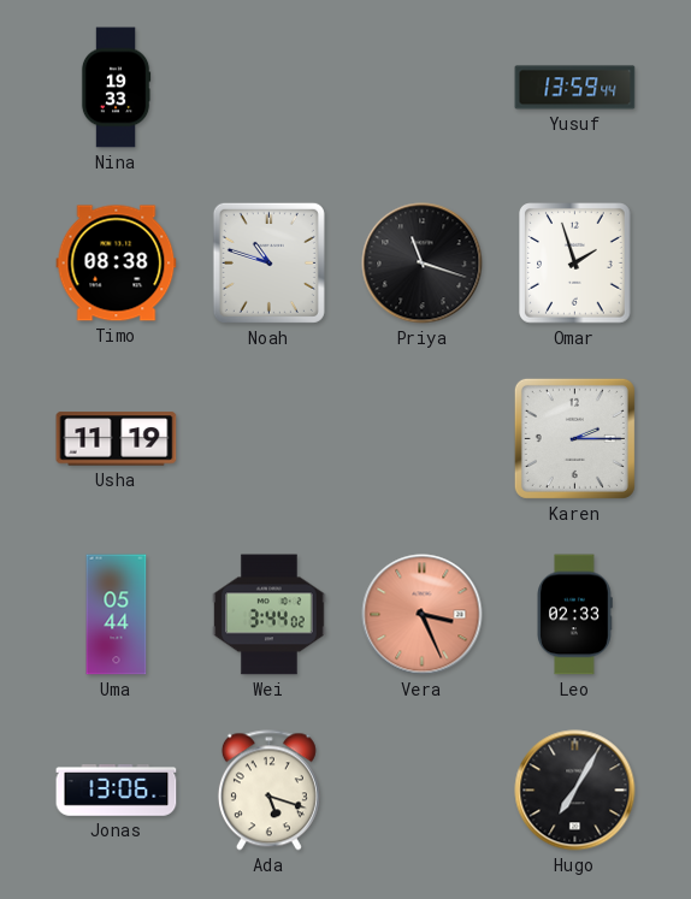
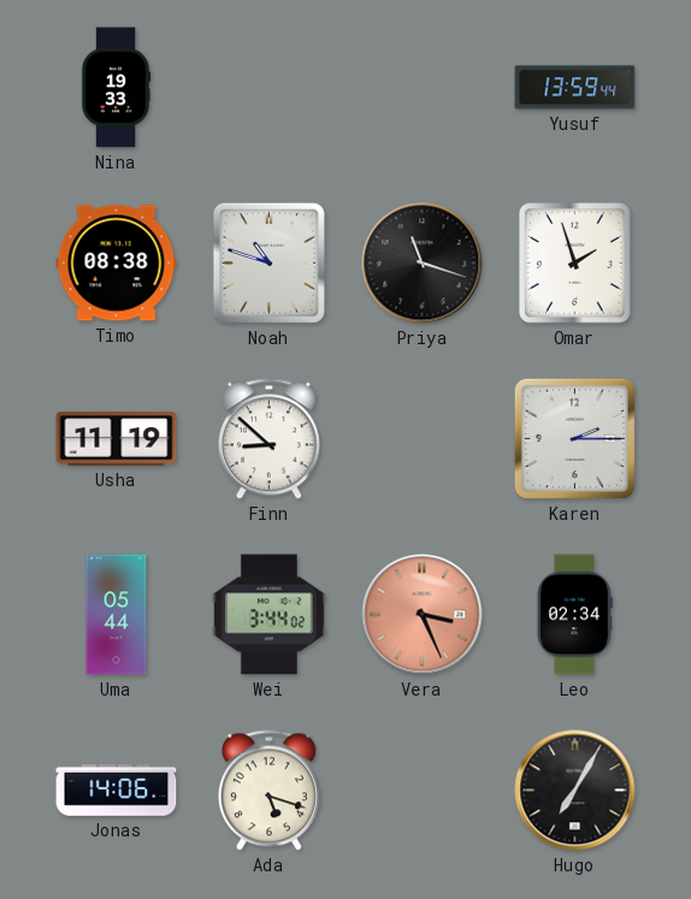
Finn: none -> 8:52 (268, 439)
Leo: 02:33 -> 02:34 (574, 615)
Jonas: 13:06 -> 14:06 (117, 791)
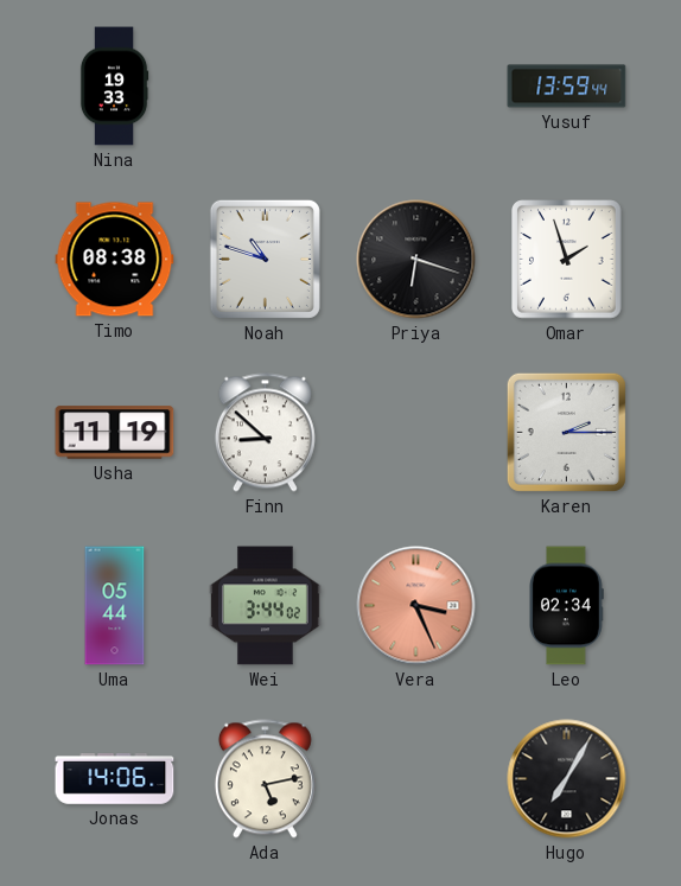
Priya: 11:18 -> 6:18 (416, 260)
Ada: 5:18 -> 5:13 (265, 779)
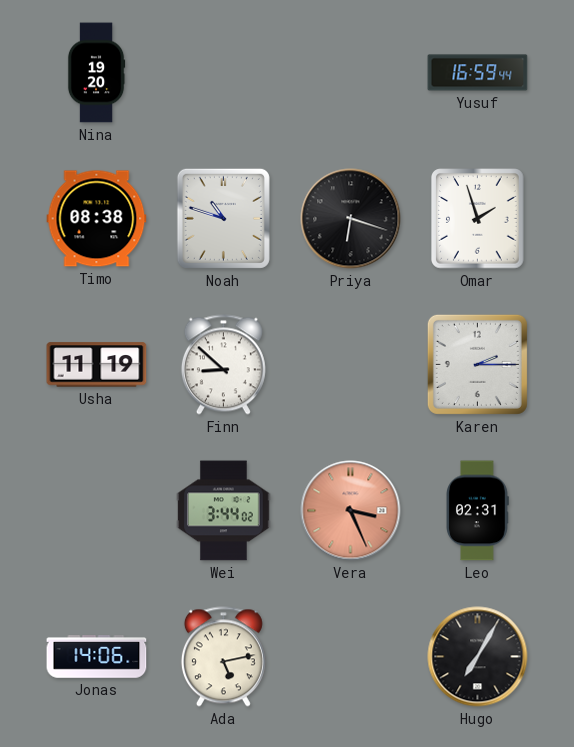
Nina: 19:33 -> 19:20 (96, 73)
Yusuf: 13:59 -> 16:59 (478, 73)
Uma: 05:44 -> none (115, 606)
Leo: 02:34 -> 02:31 (477, 511)
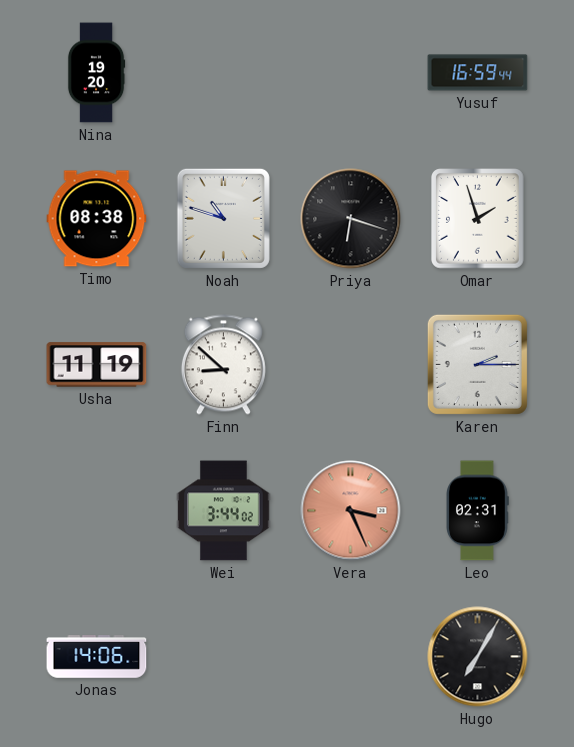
Ada: 5:13 -> none (223, 657)
